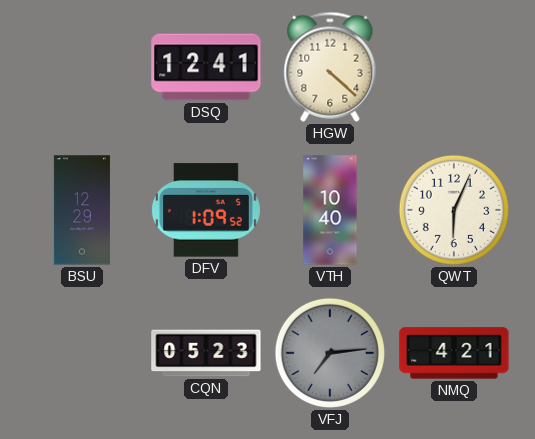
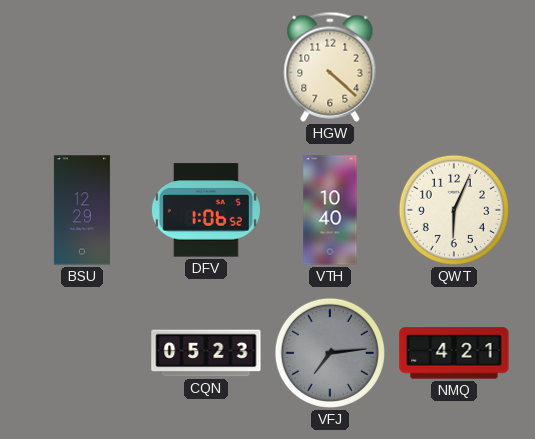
DSQ: 12:41 -> none (206, 67)
DFV: 1:09 -> 1:06 (206, 210)
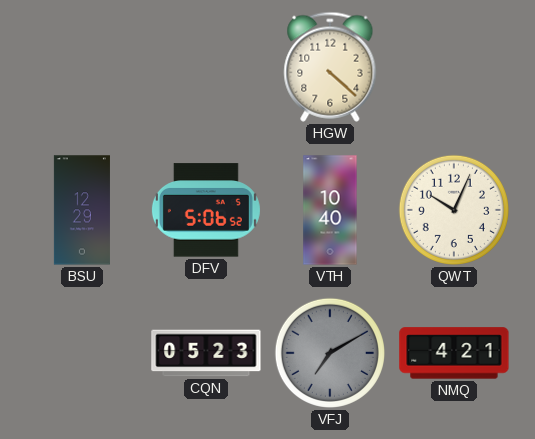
DFV: 1:06 -> 5:06 (206, 210)
QWT: 6:04 -> 10:04 (454, 210)
VFJ: 7:14 -> 7:10 (330, 353)
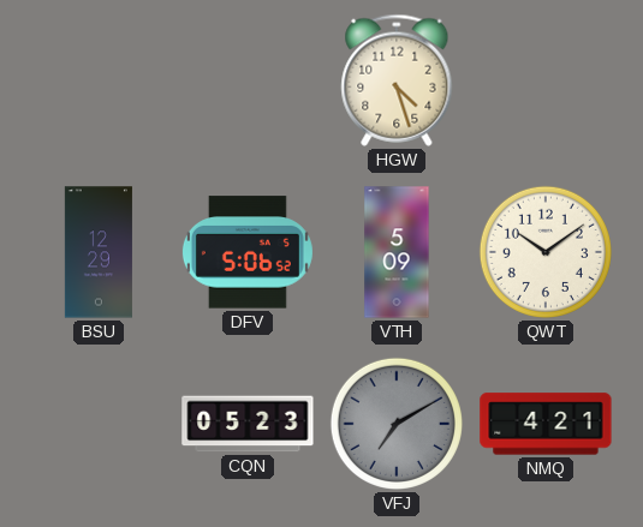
HGW: 4:22 -> 4:27 (397, 80)
VTH: 10:40 -> 5:09 (397, 252)
QWT: 10:04 -> 10:09 (546, 252)
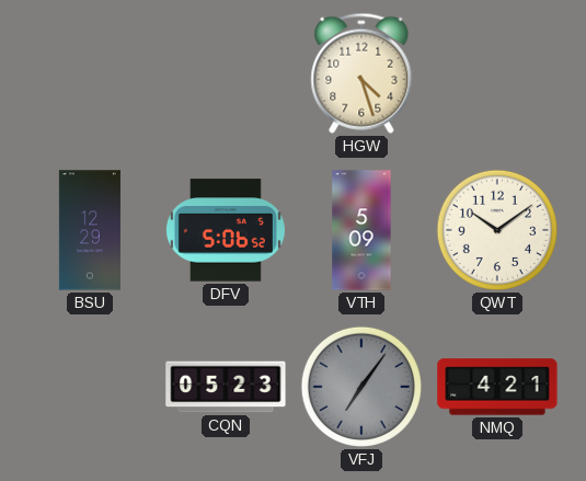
VFJ: 7:10 -> 7:06 (361, 387)
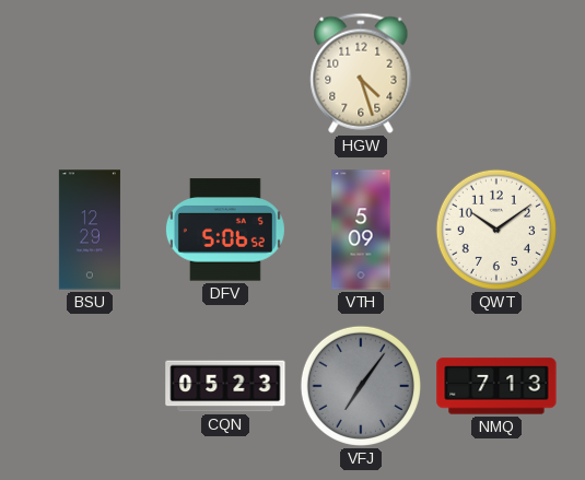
NMQ: 4:21 -> 7:13 (496, 386)
